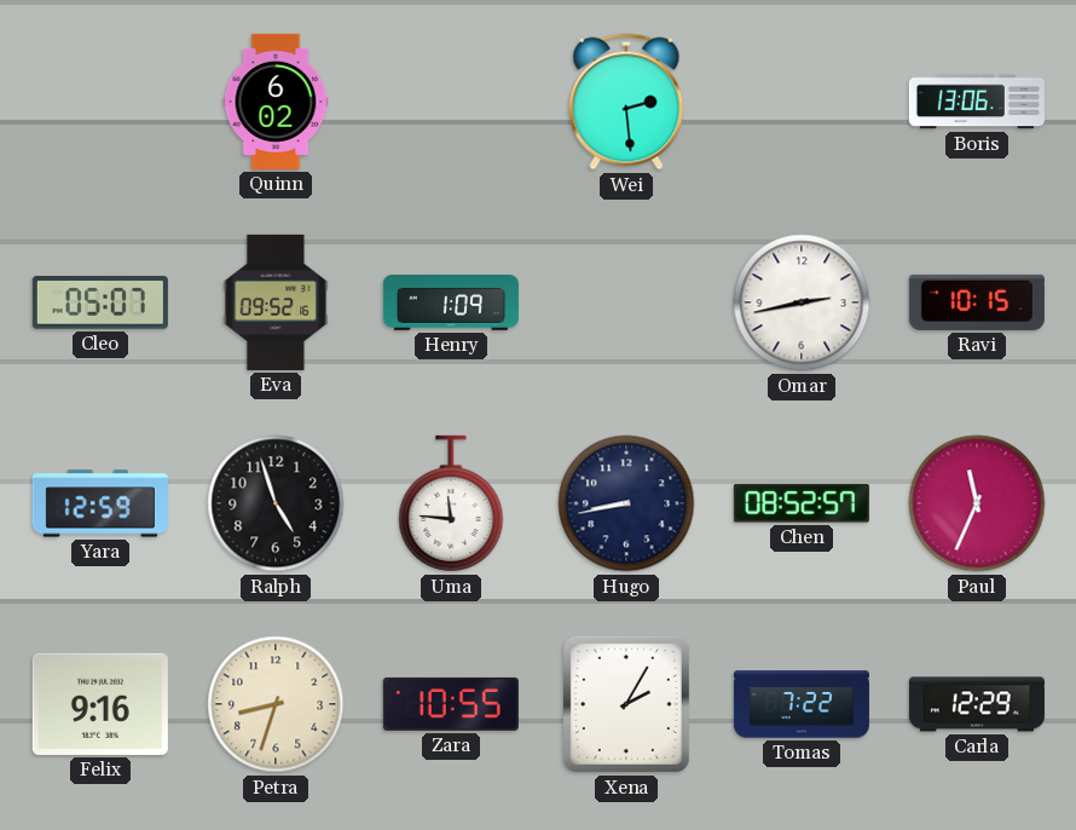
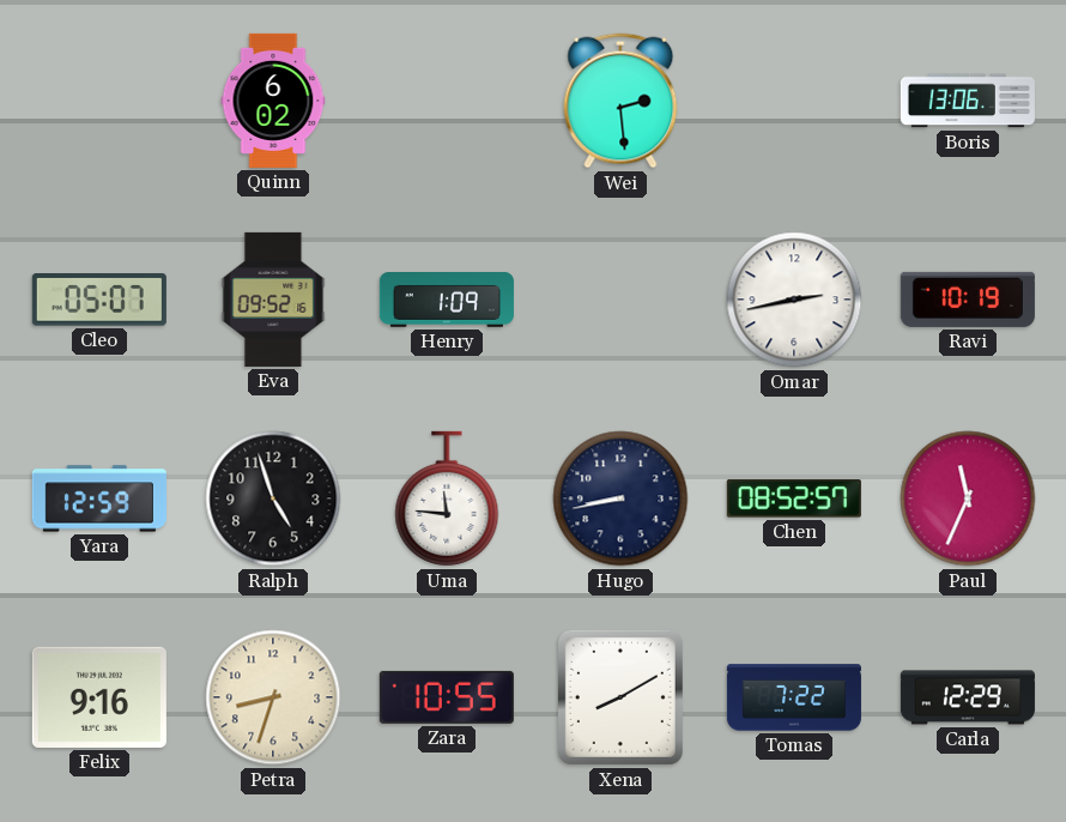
Ravi: 10:15 -> 10:19 (968, 300)
Xena: 2:05 -> 8:10 (620, 697)
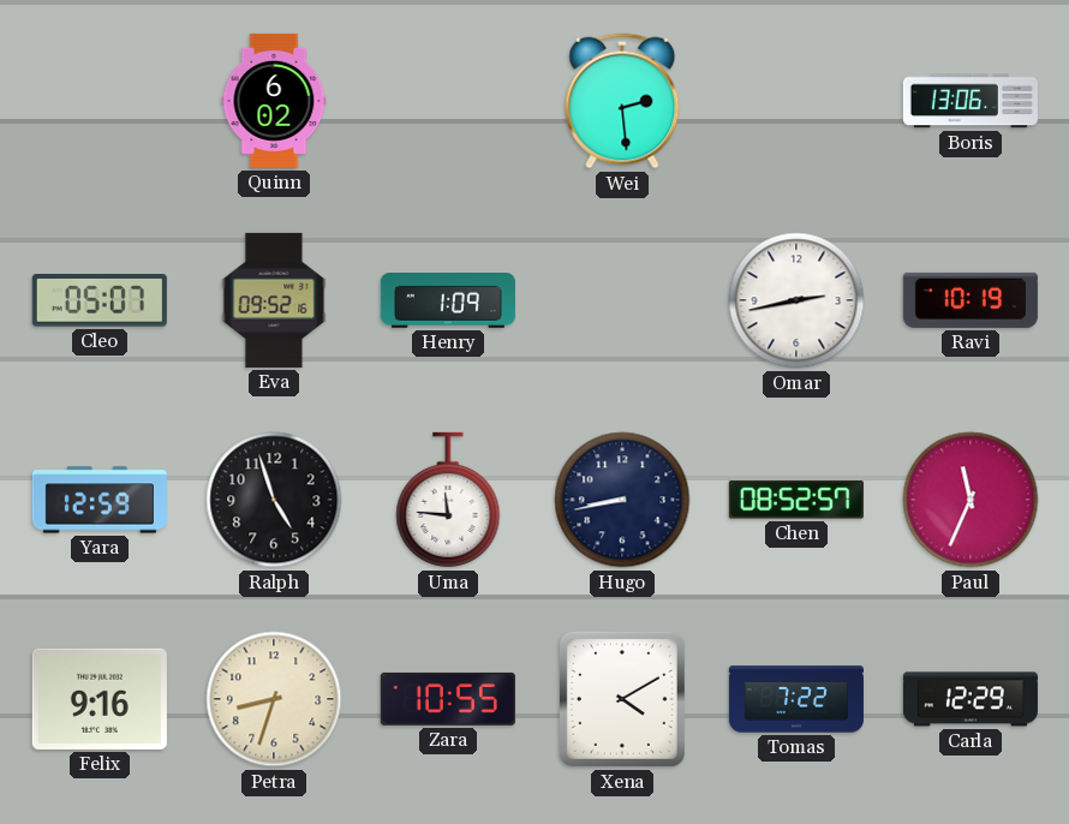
Xena: 8:10 -> 4:10 (622, 699)
